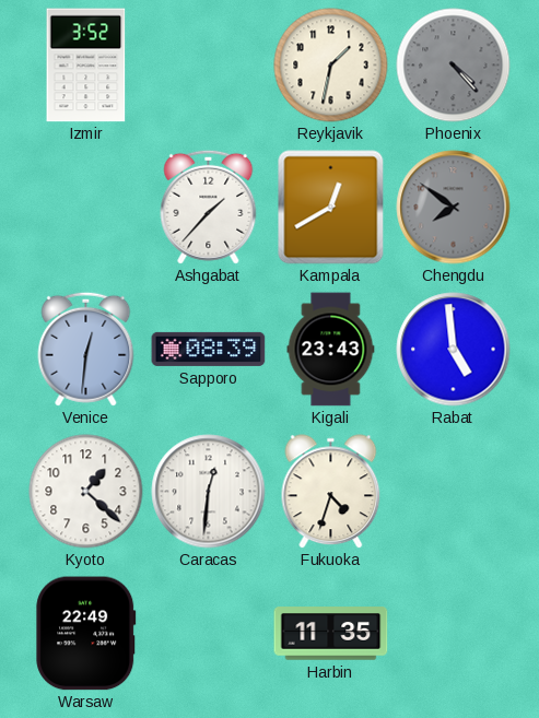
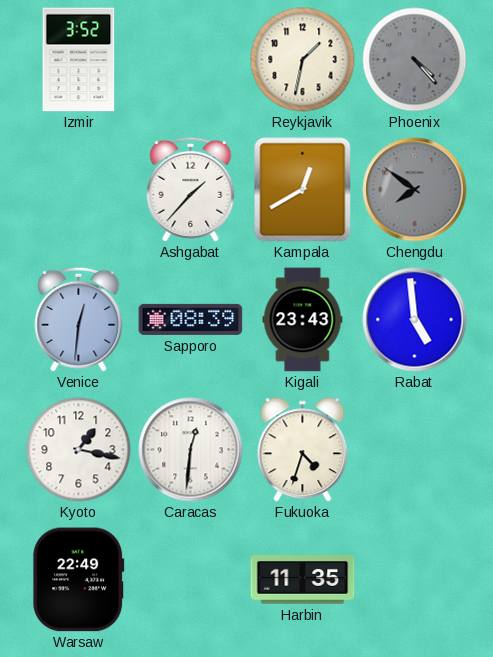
Kyoto: 1:22 -> 1:17 (79, 450)
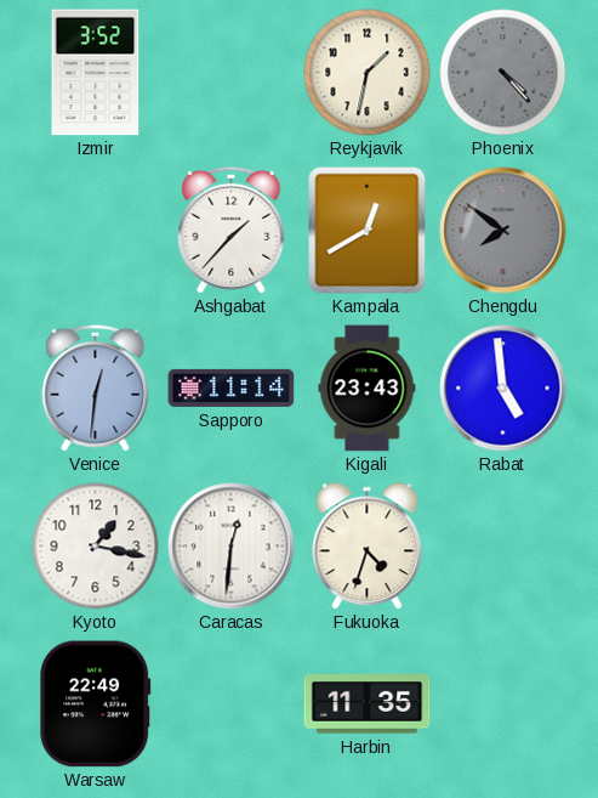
Sapporo: 08:39 -> 11:14 (232, 387)
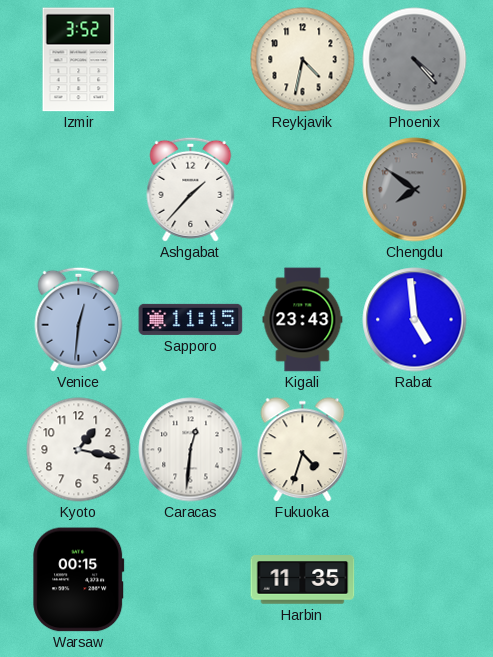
Reykjavik: 1:32 -> 4:32 (303, 60)
Kampala: 12:40 -> none (368, 231)
Sapporo: 11:14 -> 11:15 (191, 319)
Warsaw: 22:49 -> 00:15 (79, 580)
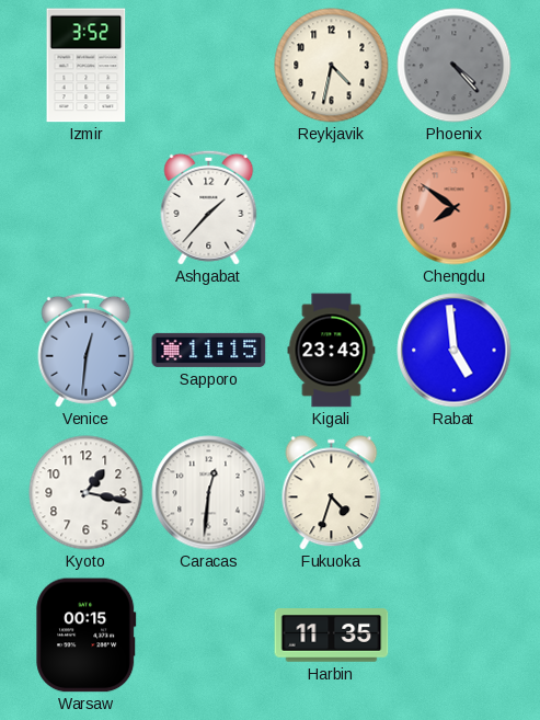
Chengdu dial: grey -> salmon (455, 208)
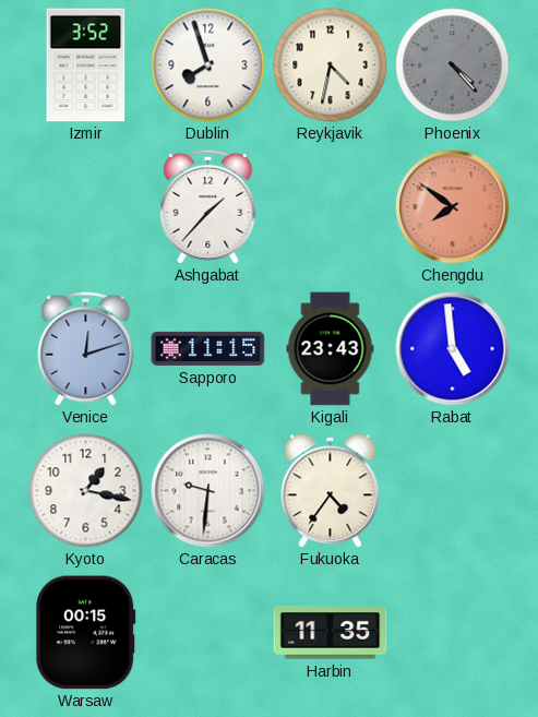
Dublin: none -> 7:57 (208, 65)
Venice: 12:31 -> 12:12 (86, 348)
Caracas: 12:31 -> 9:31 (208, 491)
Fukuoka: 4:33 -> 4:36 (331, 491)
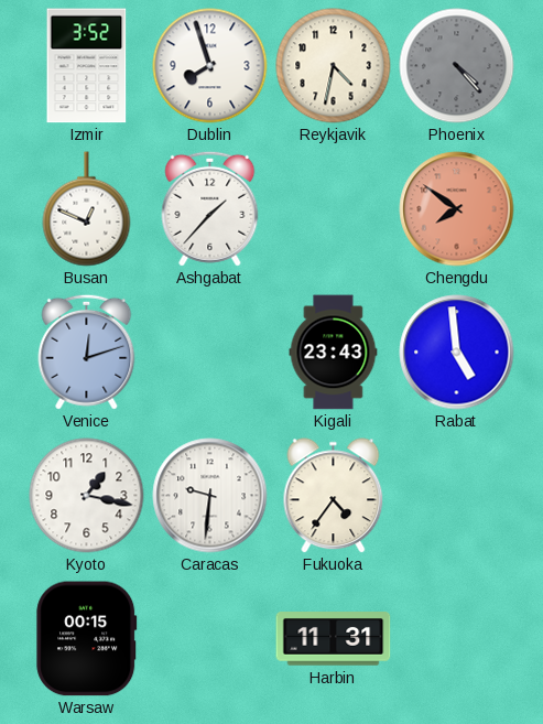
Busan: none -> 12:49 (87, 209)
Sapporo: 11:15 -> none (208, 348)
Harbin: 11:35 -> 11:31 (334, 639)
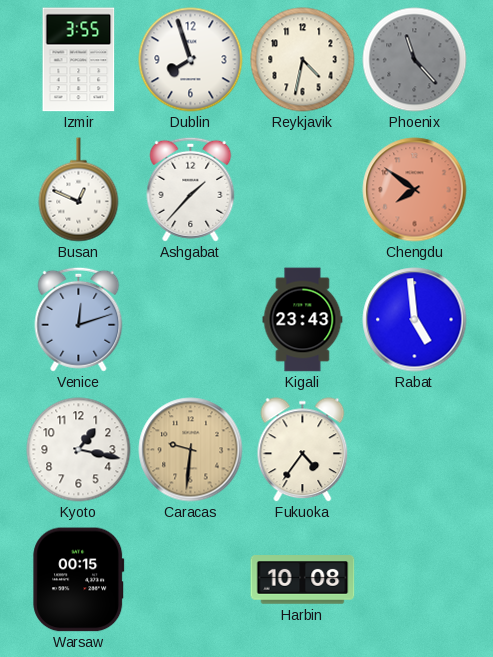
Izmir: 3:52 -> 3:55 (79, 60)
Phoenix: 4:23 -> 11:23 (415, 60)
Caracas dial: white -> champagne (191, 450)
Harbin: 11:31 -> 10:08 (303, 580)
